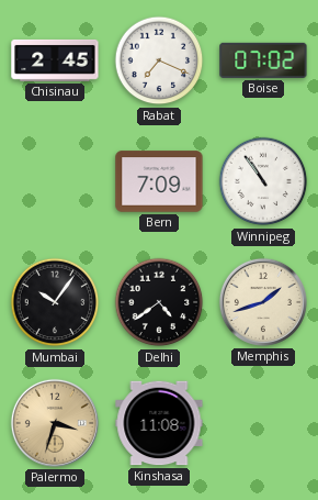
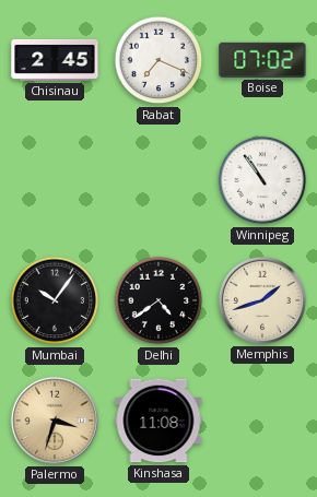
Bern: 7:09 -> none (159, 181)
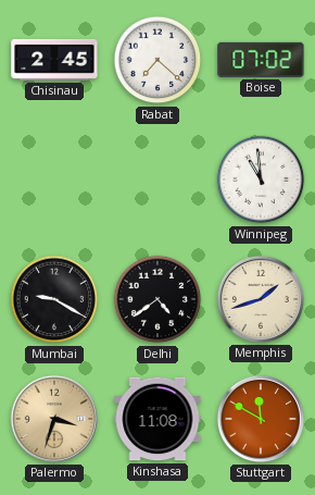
Rabat: 7:19 -> 7:22 (157, 60)
Winnipeg: 10:54 -> 10:59 (261, 180)
Mumbai: 10:06 -> 9:20 (54, 299)
Stuttgart: none -> 11:50 (261, 419)
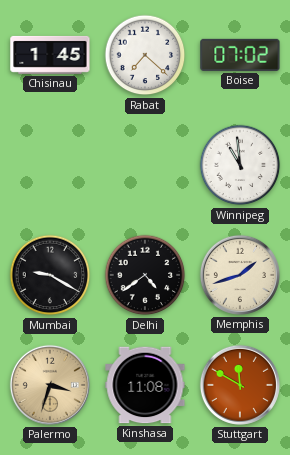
Chisinau: 2:45 -> 1:45 (50, 55)
